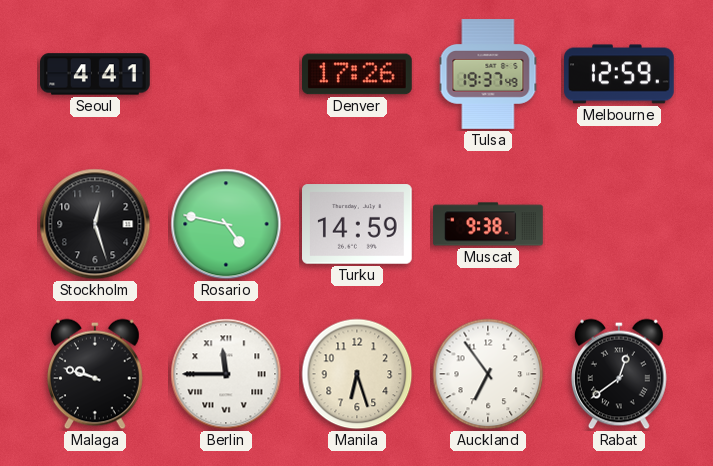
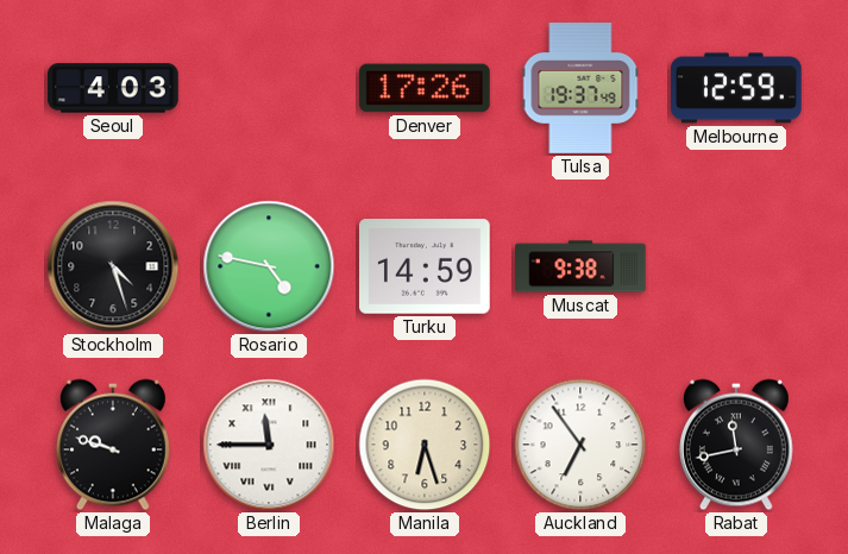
Seoul: 4:41 -> 4:03 (113, 88)
Stockholm: 12:27 -> 4:27 (113, 266)
Rabat: 12:39 -> 11:43 (736, 445)
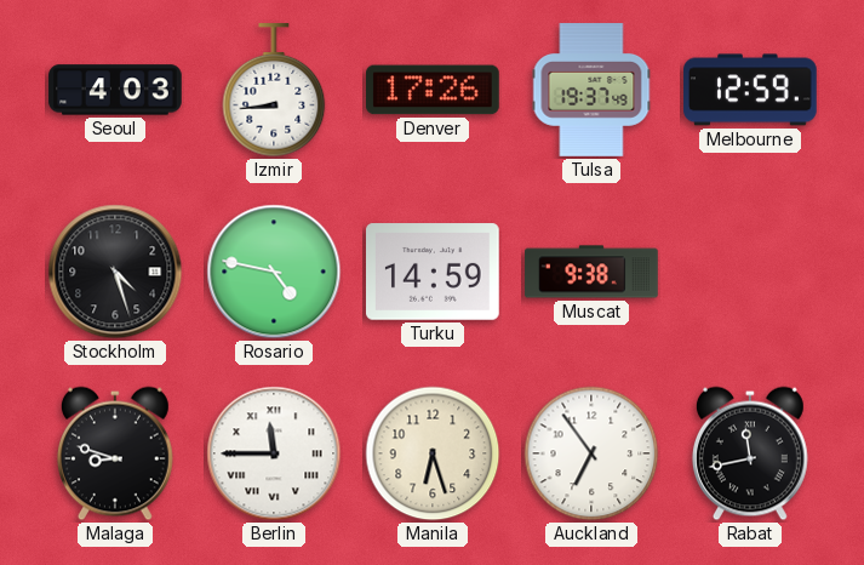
Izmir: none -> 8:44 (274, 91)
Malaga: 9:48 -> 8:48 (115, 453)
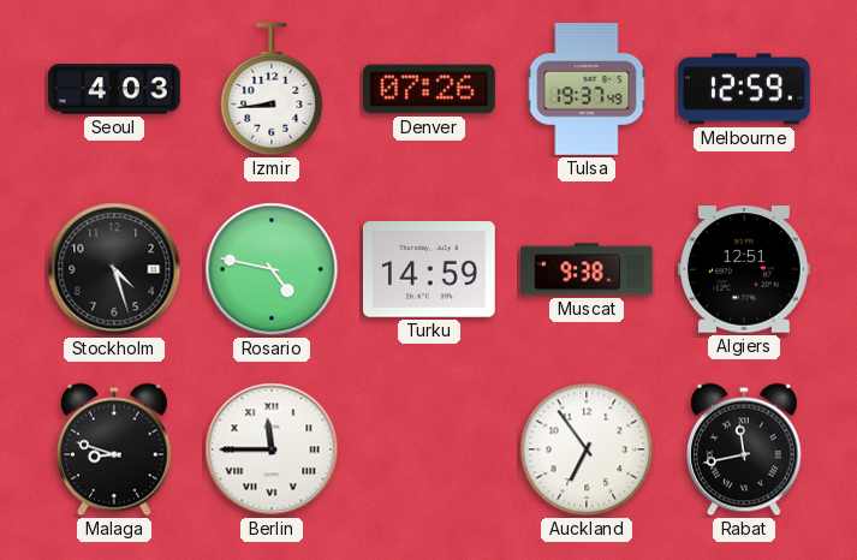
Denver: 17:26 -> 07:26 (430, 89)
Algiers: none -> 12:51 (745, 269)
Manila: 6:27 -> none (433, 453)
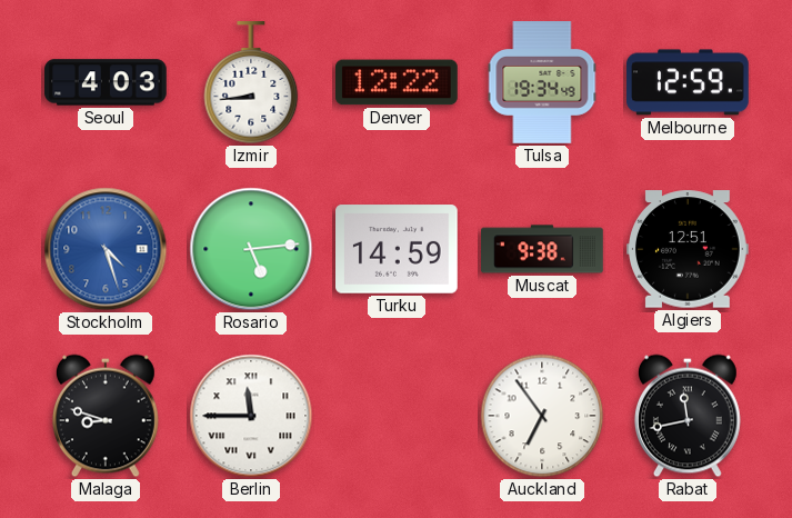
Denver: 07:26 -> 12:22 (398, 82)
Tulsa: 19:37 -> 19:34 (542, 82)
Stockholm dial: black -> blue (106, 249)
Rosario: 4:47 -> 5:14 (251, 249)
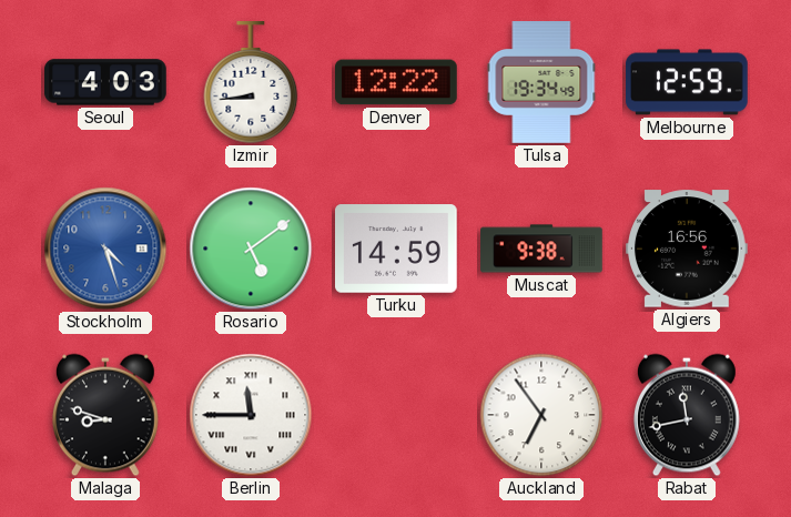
Rosario: 5:14 -> 5:09 (251, 249)
Algiers: 12:51 -> 16:56 (688, 249)
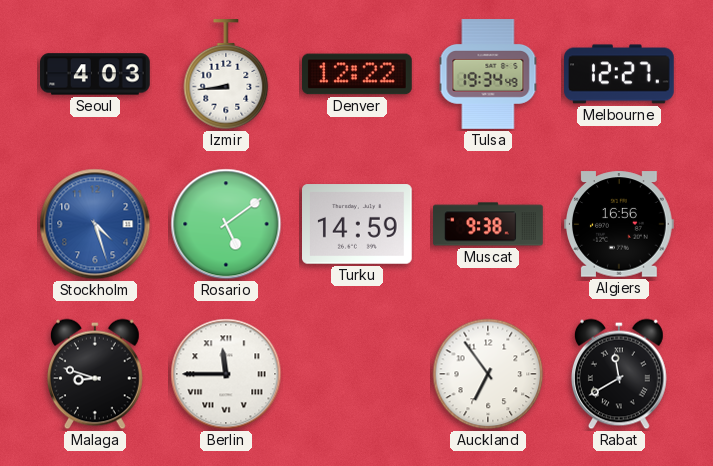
Melbourne: 12:59 -> 12:27 (619, 74)
Rabat: 11:43 -> 11:40 (619, 374)
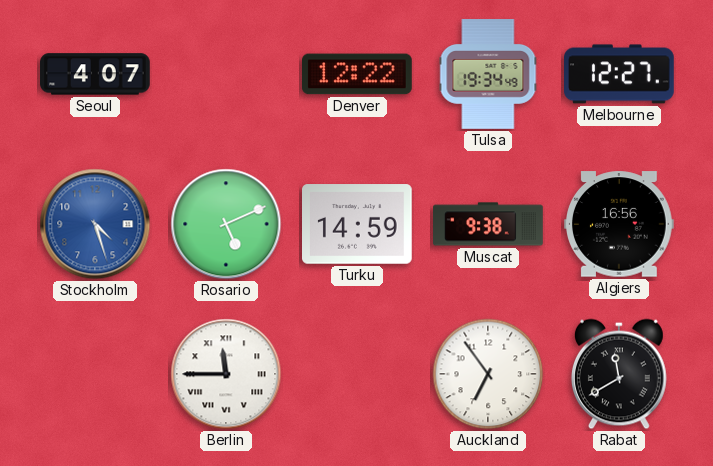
Seoul: 4:03 -> 4:07 (95, 74)
Izmir: 8:44 -> none (226, 75)
Rosario: 5:09 -> 5:11 (226, 224)
Malaga: 8:48 -> none (95, 374)
